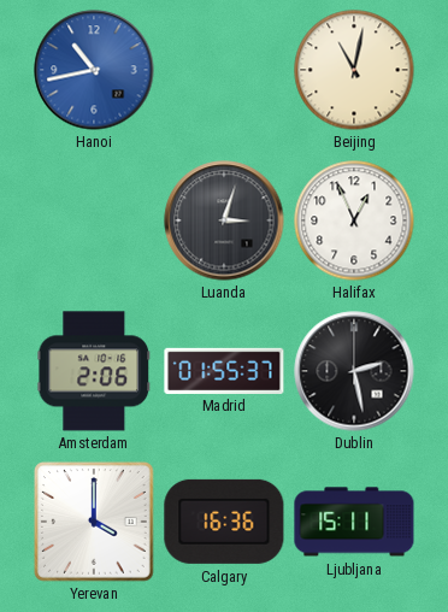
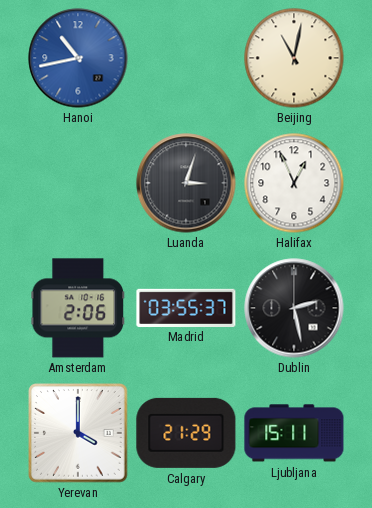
Madrid: 01:55 -> 03:55 (186, 307)
Calgary: 16:36 -> 21:29 (186, 433)
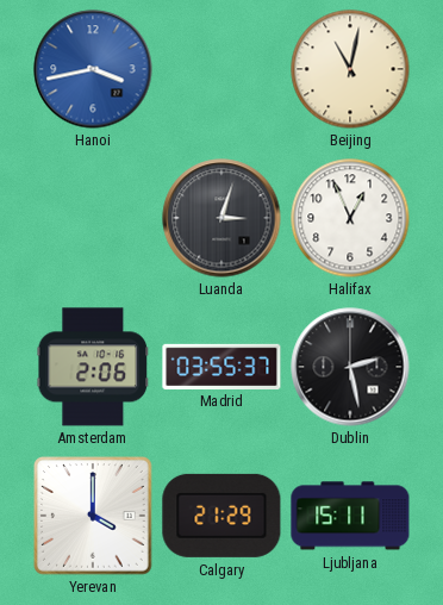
Hanoi: 10:43 -> 3:43 (93, 69)
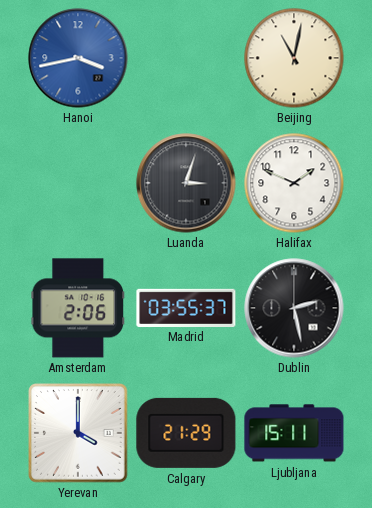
Halifax: 12:56 -> 1:49 (294, 183)
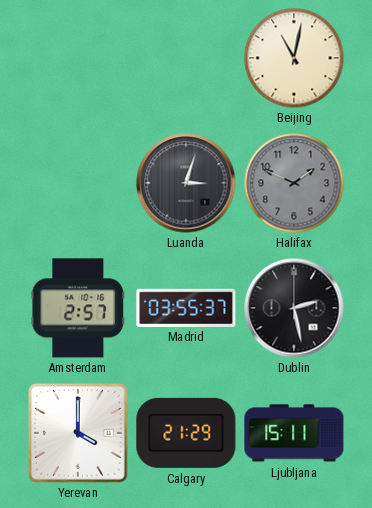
Hanoi: 3:43 -> none (78, 58)
Halifax dial: white -> grey (294, 183)
Amsterdam: 2:06 -> 2:57 (77, 308)
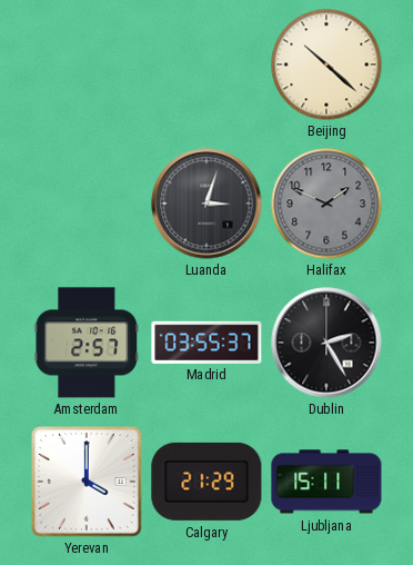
Beijing: 11:02 -> 10:22 (326, 65)
Dublin: 2:28 -> 2:25 (326, 343)
